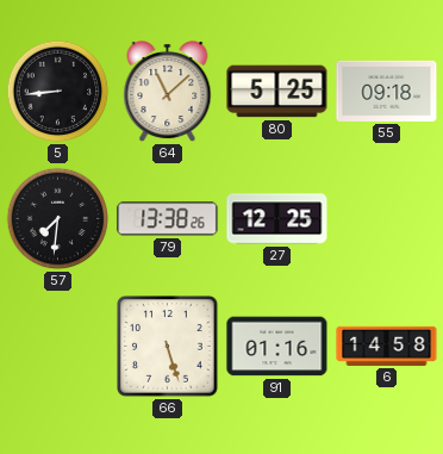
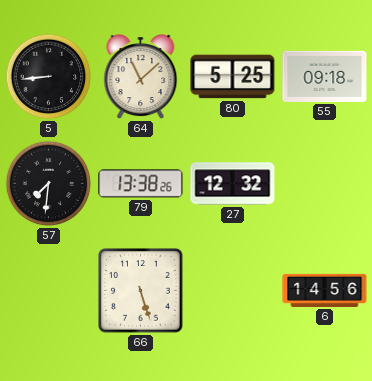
27: 12:25 -> 12:32 (233, 184)
91: 01:16 -> none (277, 347)
6: 14:58 -> 14:56 (325, 290)
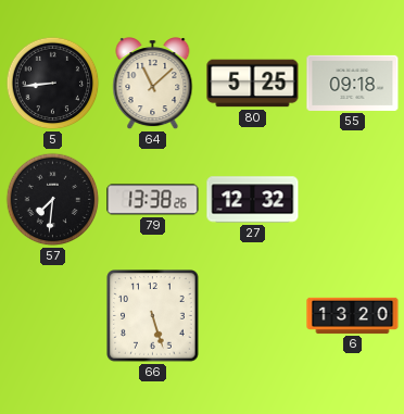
6: 14:56 -> 13:20 (353, 315)
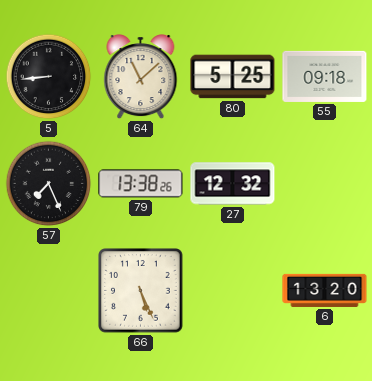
57: 7:31 -> 7:26 (49, 184)
66: 5:27 -> 5:26 (141, 291)
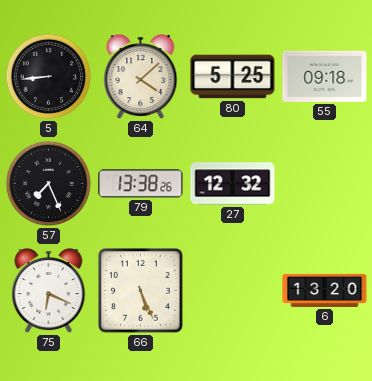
64: 11:08 -> 4:08 (141, 77)
75: none -> 6:19 (49, 291)
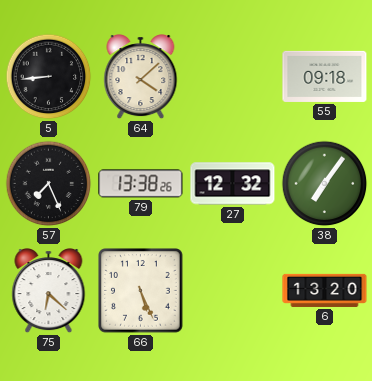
80: 5:25 -> none (233, 77)
38: none -> 7:06 (325, 184)
75: 6:19 -> 6:22 (49, 291)
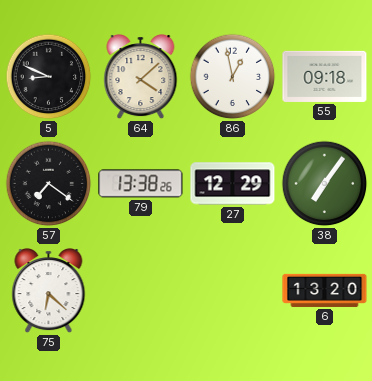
5: 8:44 -> 8:49 (49, 77)
86: none -> 12:58 (233, 77)
57: 7:26 -> 7:21 (49, 184)
27: 12:32 -> 12:29 (233, 184)
66: 5:26 -> none (141, 291)
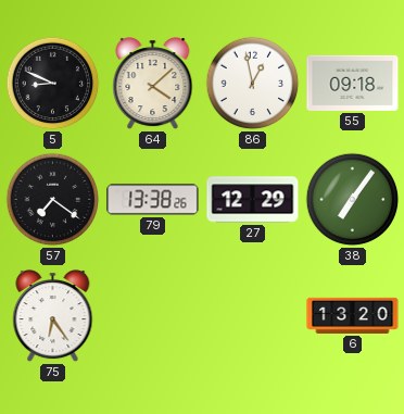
75: 6:22 -> 6:24 (53, 316)
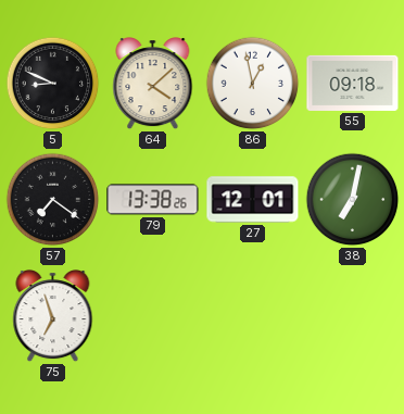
27: 12:29 -> 12:01 (253, 200)
38: 7:06 -> 7:02 (353, 200)
75: 6:24 -> 6:57 (53, 316)
6: 13:20 -> none (353, 315)
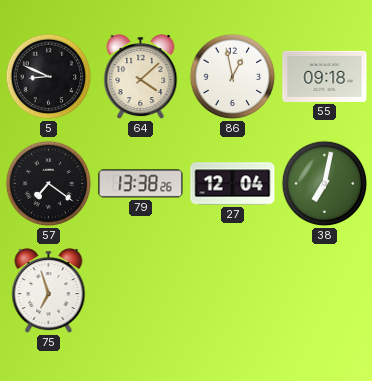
27: 12:01 -> 12:04 (233, 184)
